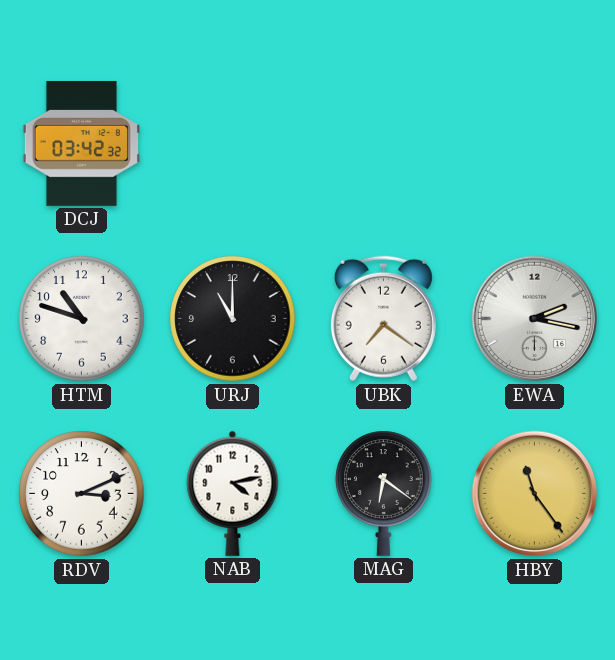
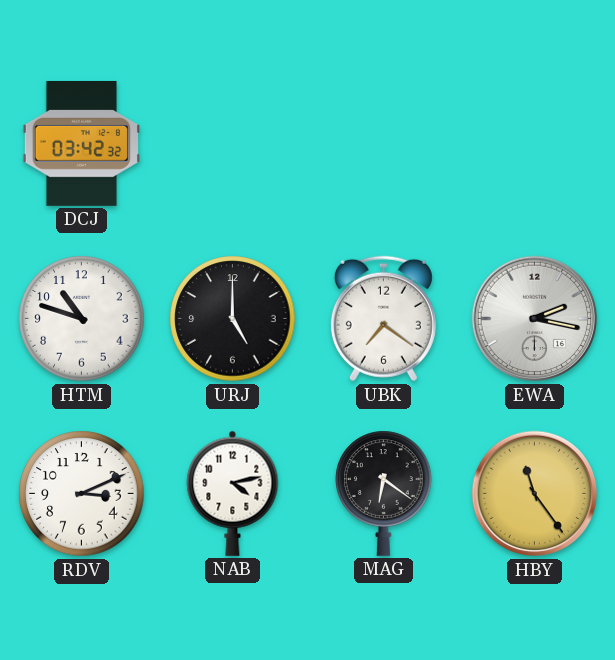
URJ: 11:00 -> 5:00 (233, 319)
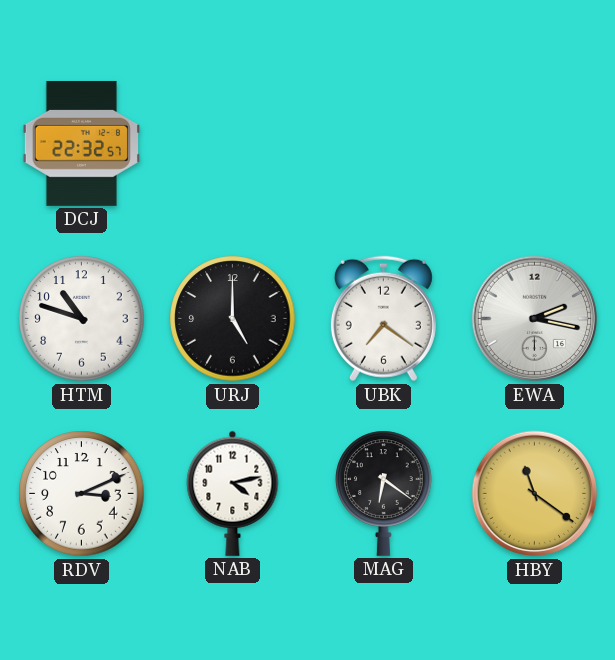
DCJ: 03:42 -> 22:32 (81, 143)
HBY: 11:24 -> 11:21 (535, 494)
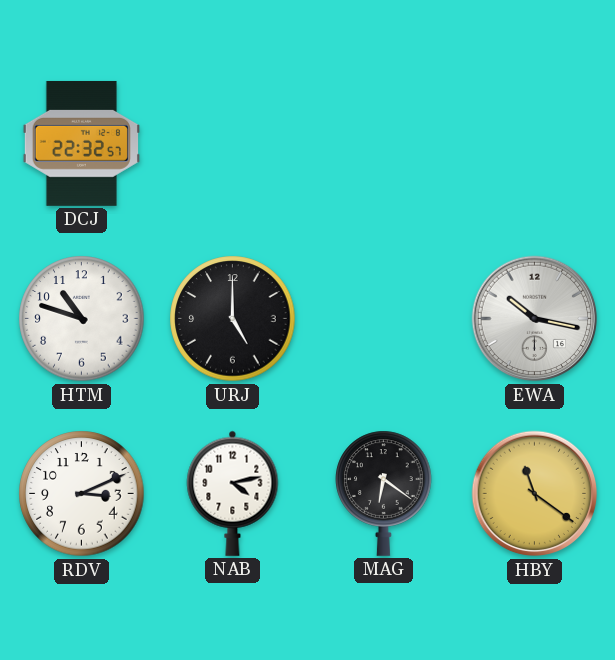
UBK: 7:21 -> none (383, 319)
EWA: 2:17 -> 10:17 (535, 319)
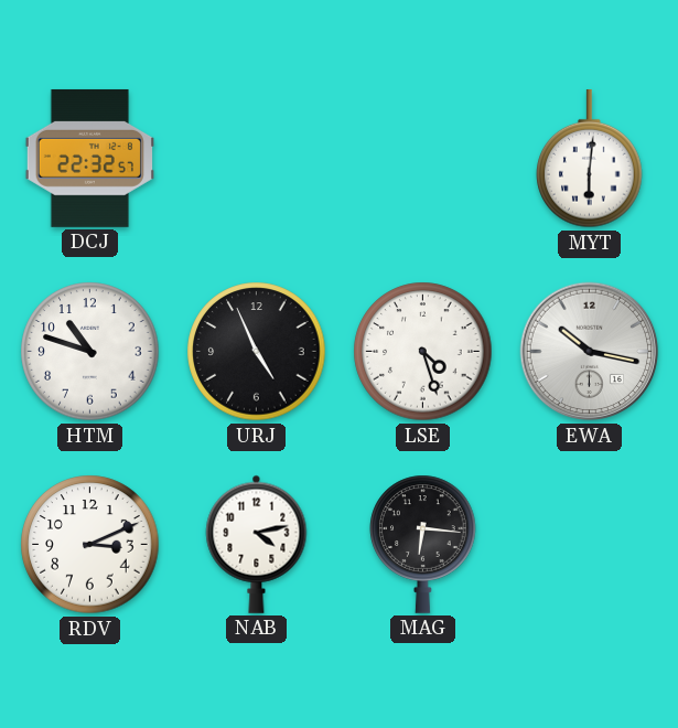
MYT: none -> 6:01 (590, 159)
URJ: 5:00 -> 4:56 (257, 352)
LSE: none -> 4:27 (423, 352)
MAG: 6:21 -> 6:16 (423, 544)
HBY: 11:21 -> none (535, 494)
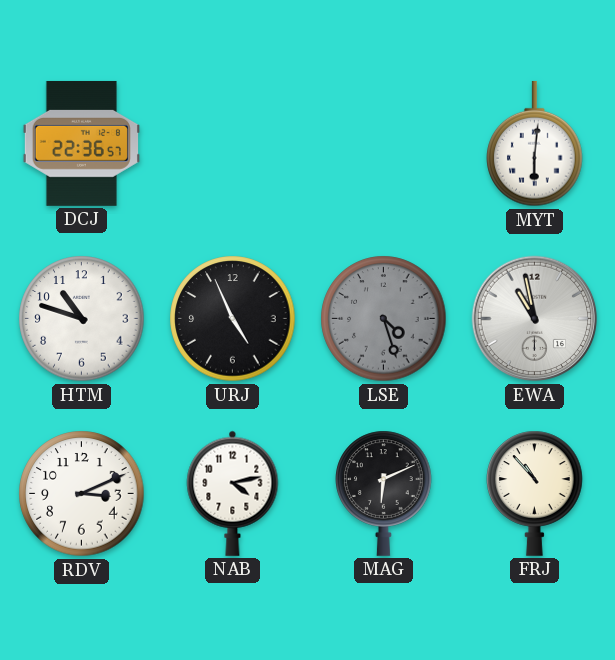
DCJ: 22:32 -> 22:36 (81, 143)
LSE dial: white -> grey (384, 319)
EWA: 10:17 -> 10:58 (535, 319)
MAG: 6:16 -> 6:11 (384, 493)
FRJ: none -> 10:53 (535, 493)
